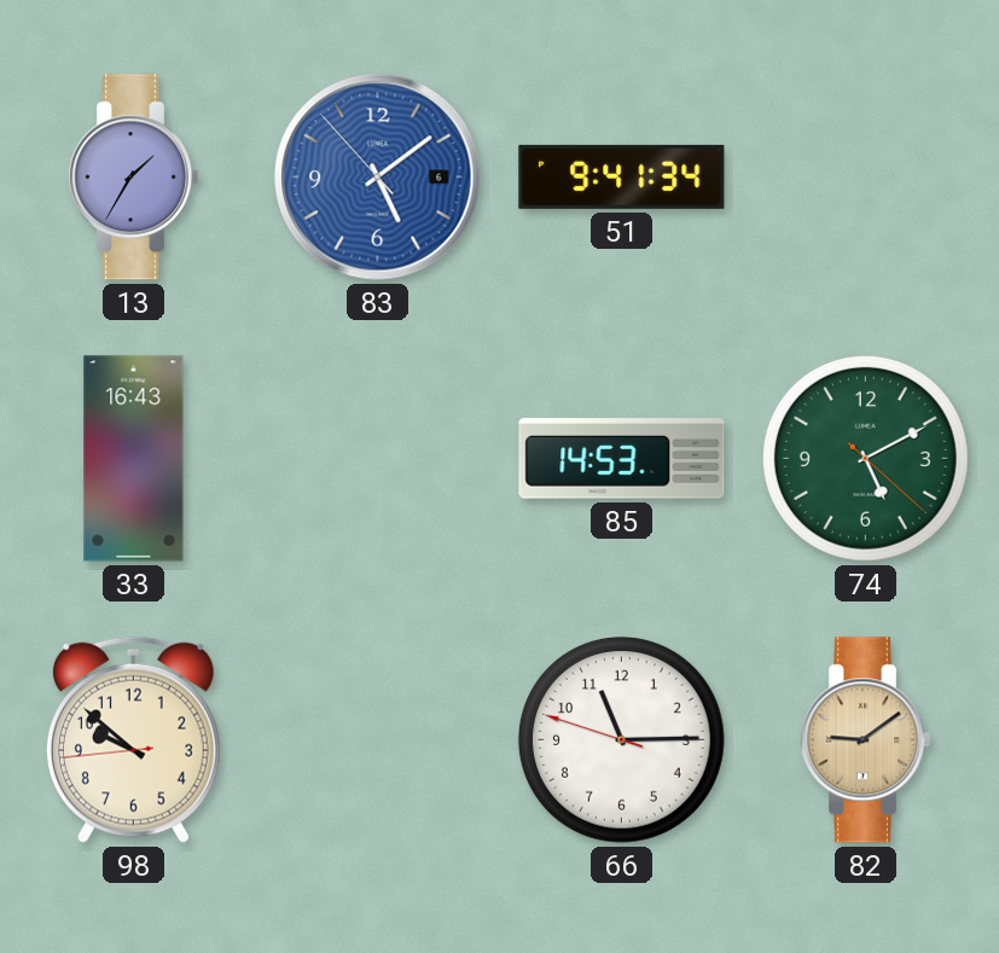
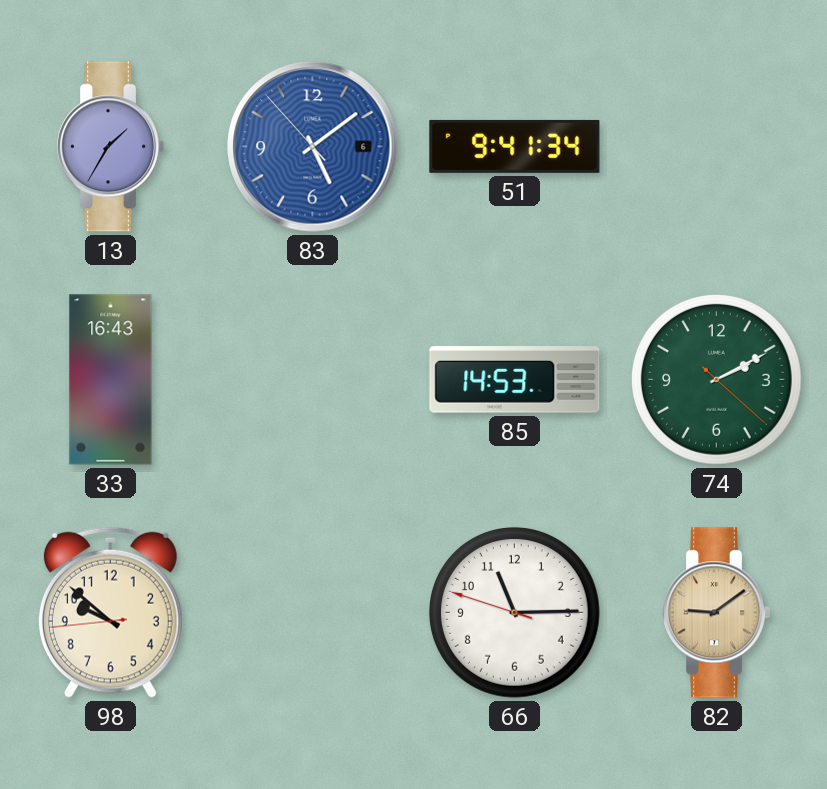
74: 5:10 -> 2:10 (717, 380)
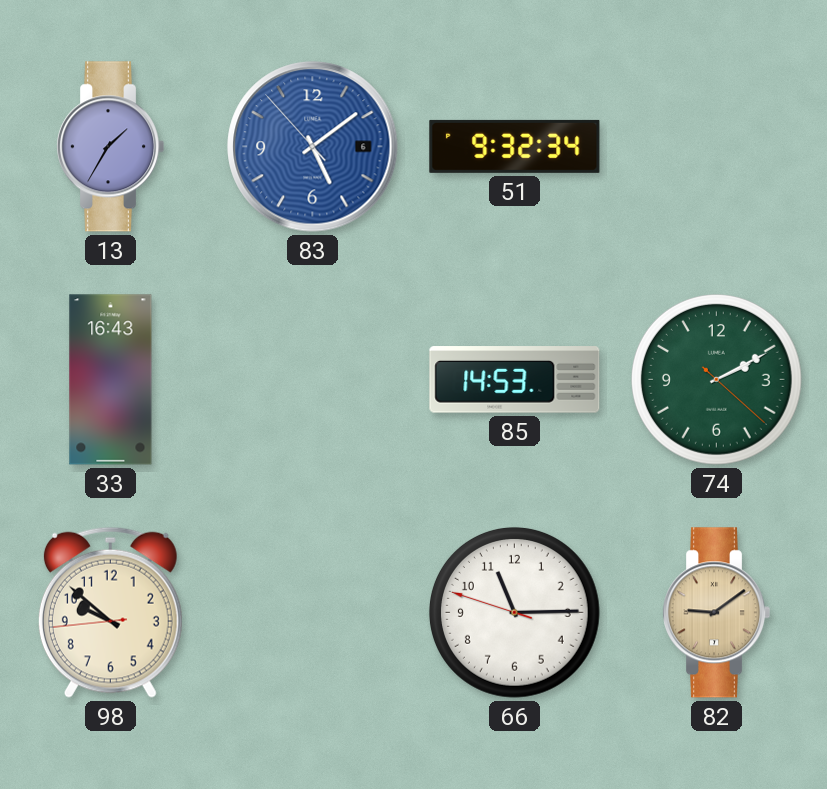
51: 9:41 -> 9:32 (515, 146)
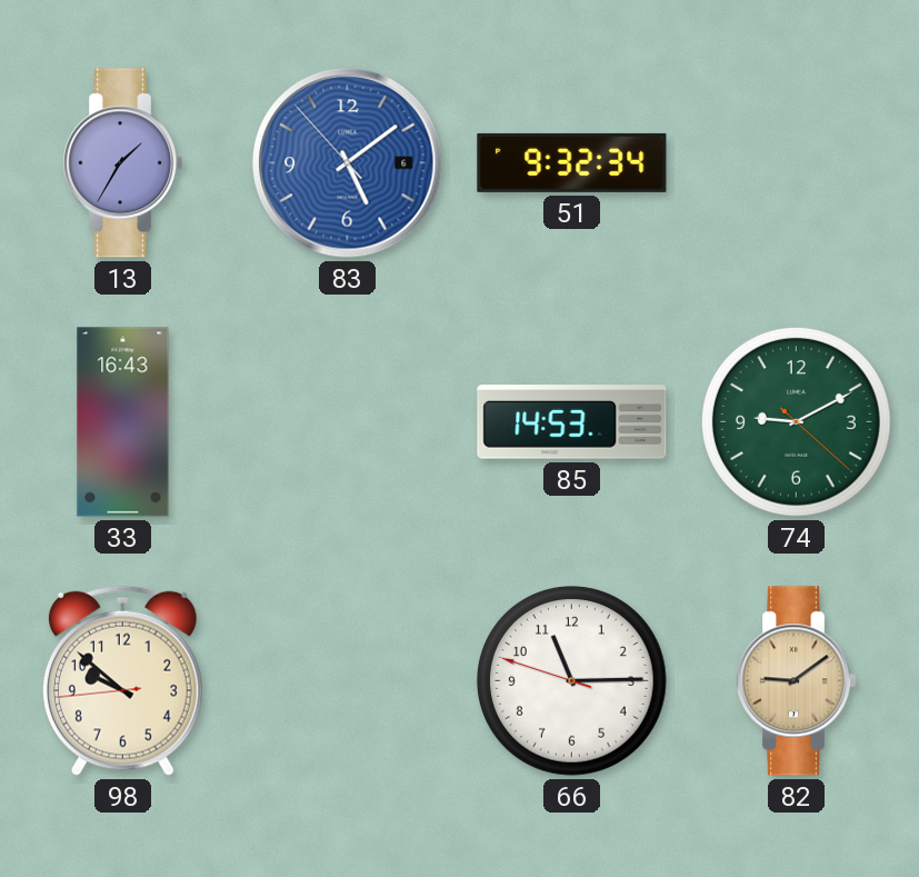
74: 2:10 -> 9:10 (797, 422)
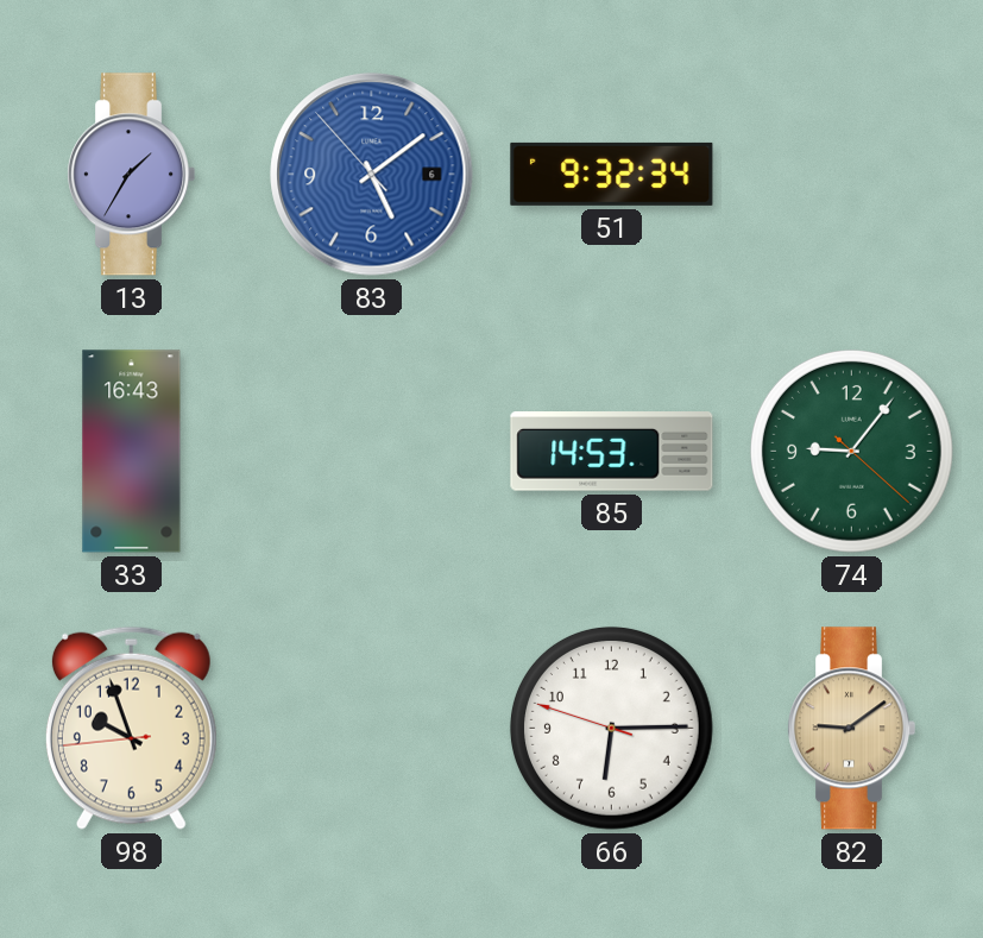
74: 9:10 -> 9:06 (852, 452)
98: 9:51 -> 9:56 (131, 728)
66: 11:14 -> 6:14 (612, 729)
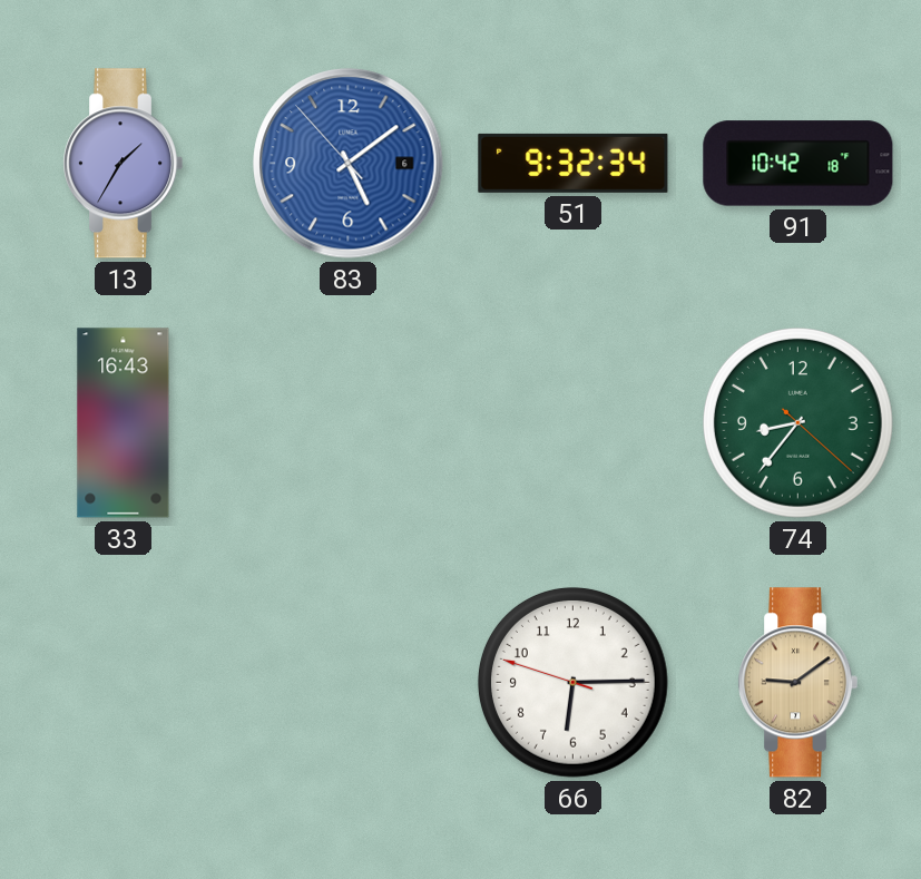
91: none -> 10:42 (798, 164)
85: 14:53 -> none (612, 452)
74: 9:06 -> 8:36 (798, 423)
98: 9:56 -> none (131, 728)
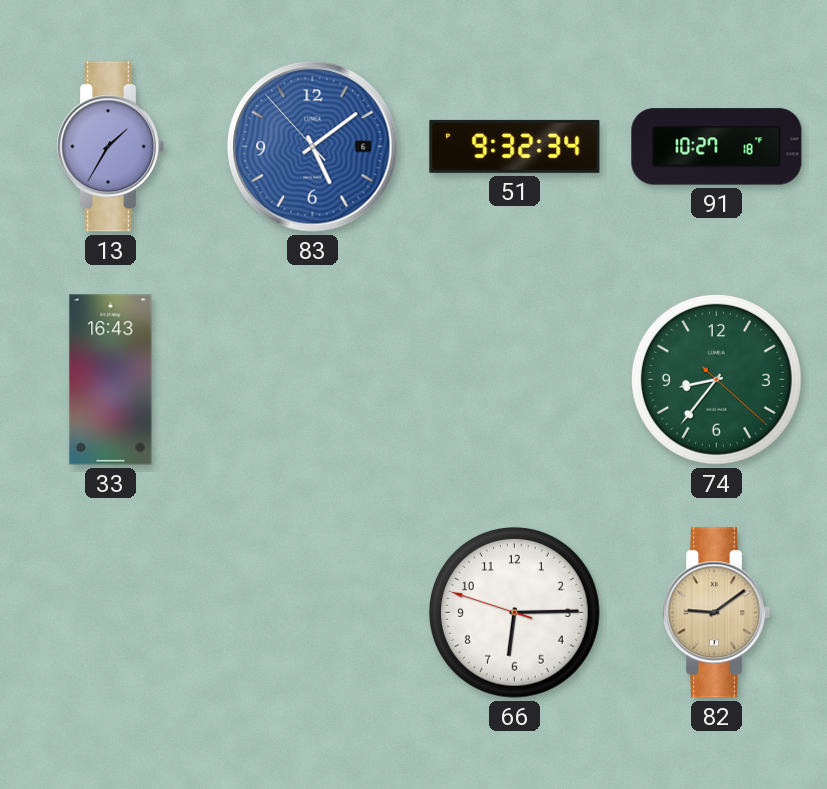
91: 10:42 -> 10:27 (717, 147)
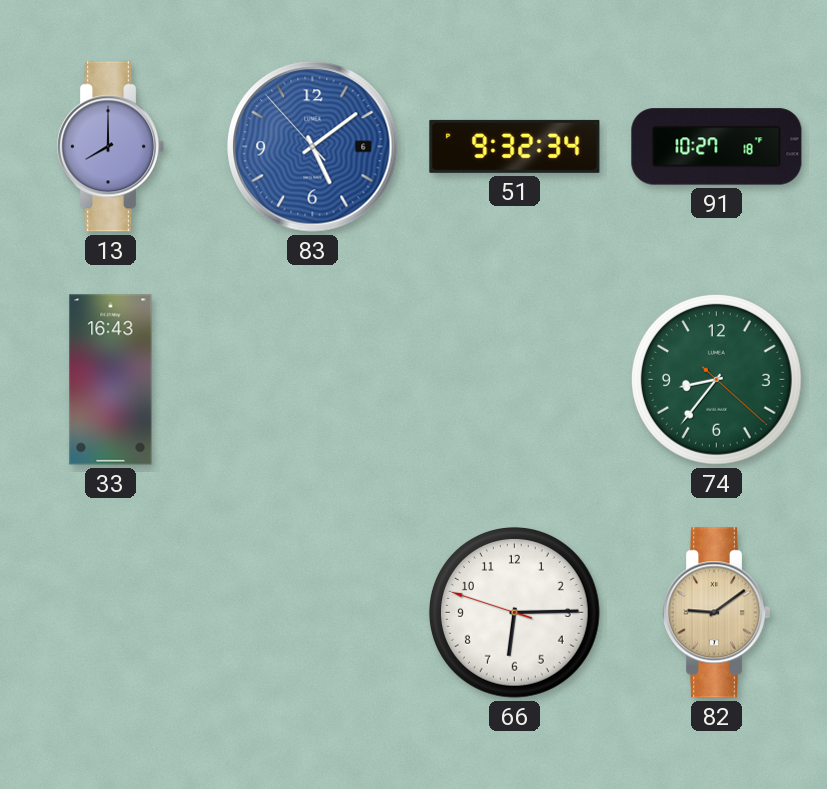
13: 1:35 -> 8:00 (110, 147)
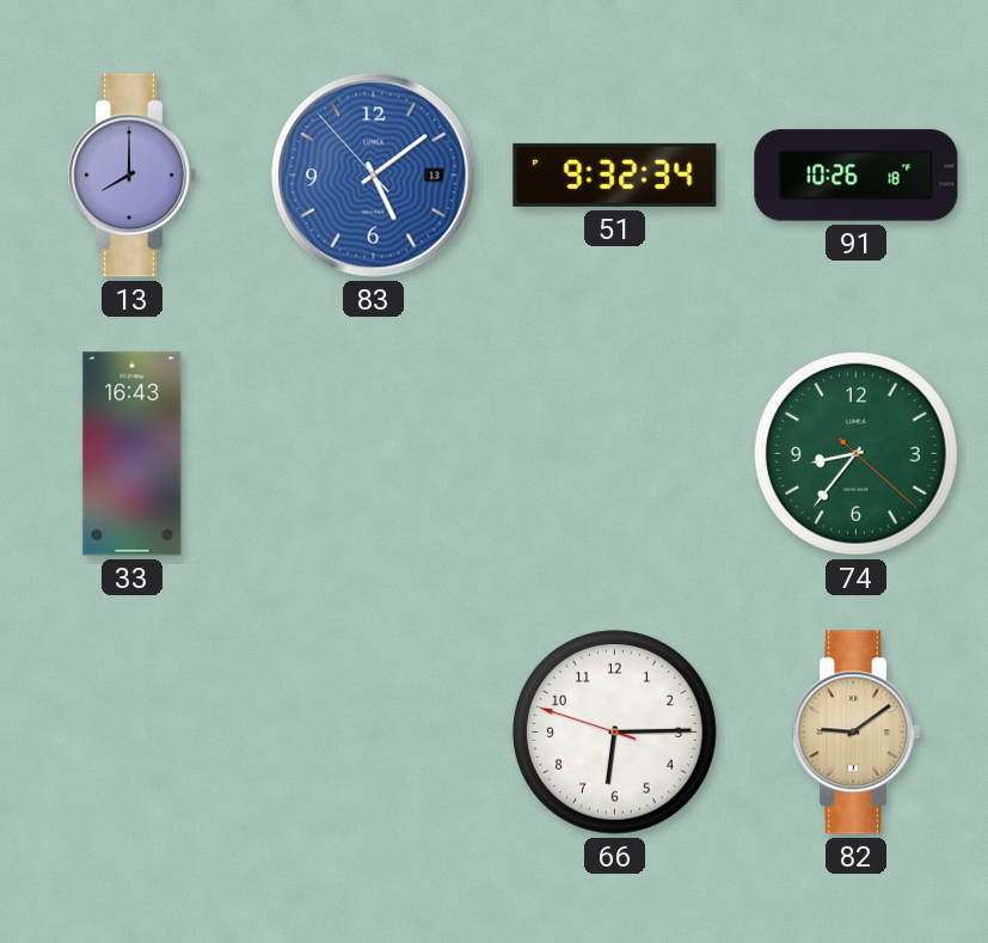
83 date: 6 -> 13 (374, 176)
91: 10:27 -> 10:26 (857, 176)
